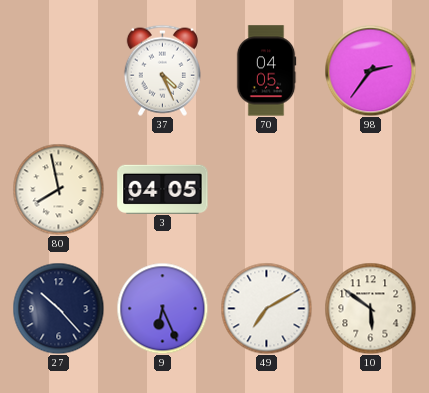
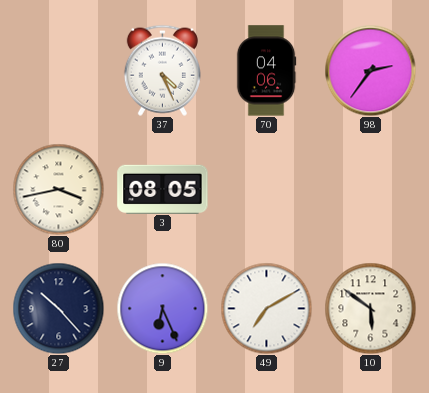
70: 04:05 -> 04:06 (266, 71)
80: 7:58 -> 3:43 (58, 189)
3: 04:05 -> 08:05 (163, 189)
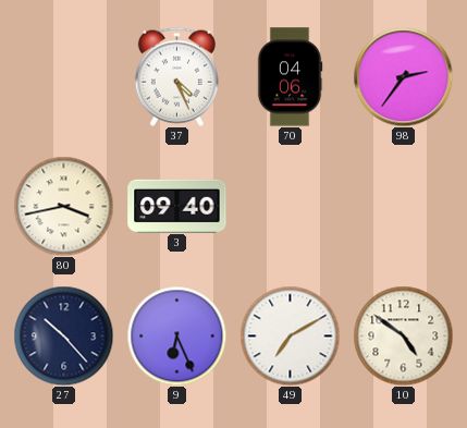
3: 08:05 -> 09:40 (177, 206)
10: 5:51 -> 4:51 (403, 335)
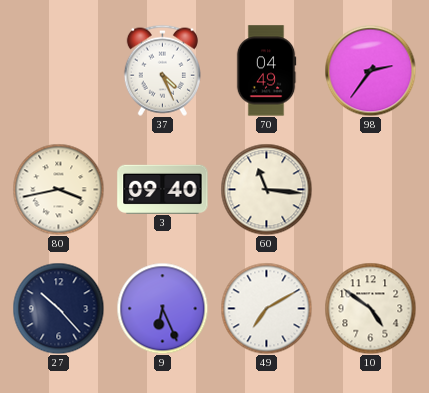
70: 04:06 -> 04:49 (266, 71)
60: none -> 11:16 (266, 189)
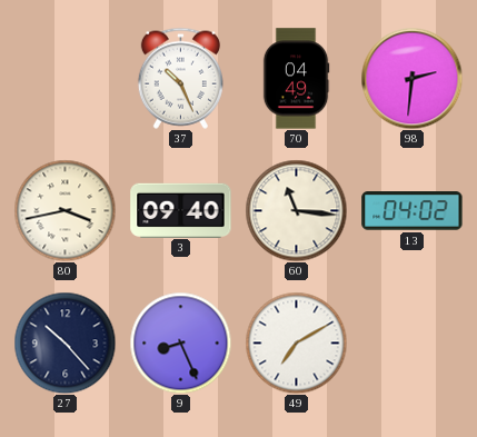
37: 4:26 -> 10:26 (180, 78)
98: 2:36 -> 2:31 (411, 78)
13: none -> 04:02 (413, 211)
9: 6:26 -> 8:26 (180, 342)
10: 4:51 -> none (370, 308)
